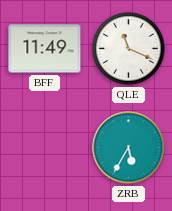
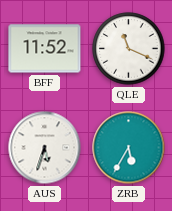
BFF: 11:49 -> 11:52 (45, 49)
AUS: none -> 5:33 (45, 148)
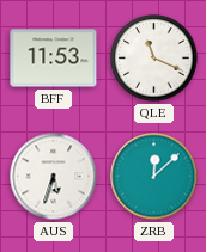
BFF: 11:52 -> 11:53 (54, 59)
ZRB: 5:35 -> 12:08 (154, 177)
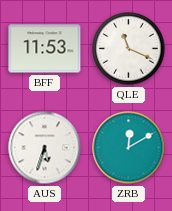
ZRB: 12:08 -> 12:10 (129, 148)
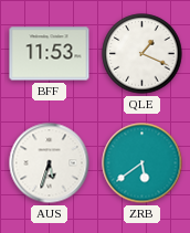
QLE: 11:19 -> 1:19 (142, 54)
ZRB: 12:10 -> 5:39 (142, 163)
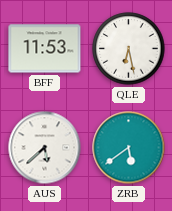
QLE: 1:19 -> 6:28 (129, 49)
AUS: 5:33 -> 5:38 (45, 148)
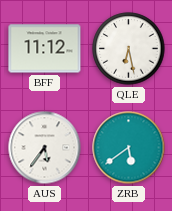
BFF: 11:53 -> 11:12 (45, 49)
AUS: 5:38 -> 5:36 (45, 148)
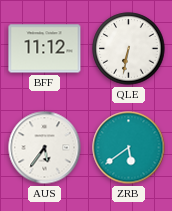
QLE: 6:28 -> 6:32 (129, 49)
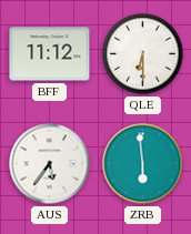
QLE: 6:32 -> 6:30 (143, 54)
ZRB: 5:39 -> 5:59 (143, 164)
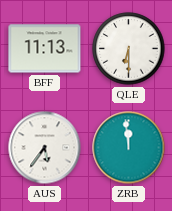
BFF: 11:12 -> 11:13 (45, 49)
ZRB: 5:59 -> 11:59 (129, 148)
